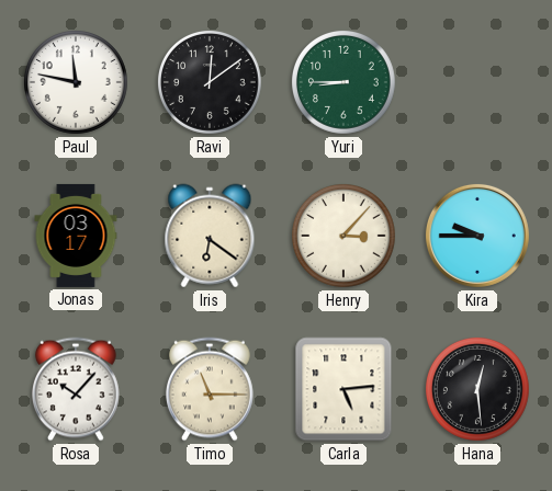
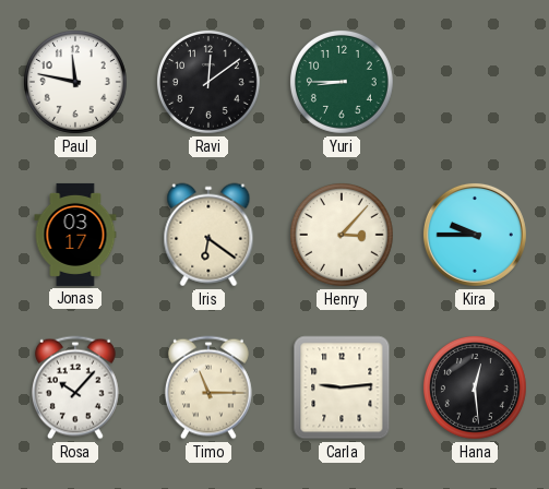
Carla: 5:14 -> 9:14 (342, 387)
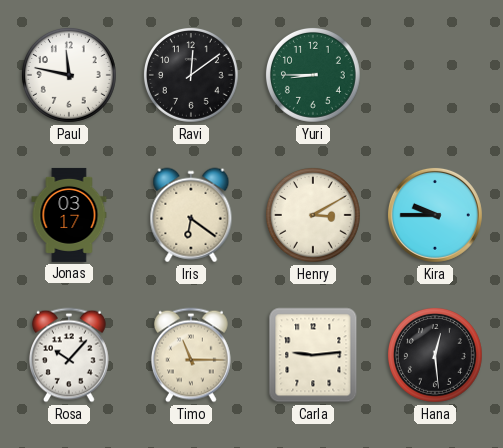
Henry: 3:07 -> 3:10 (313, 215)
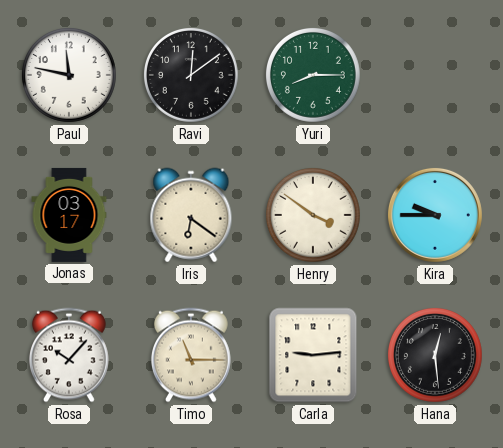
Yuri: 8:45 -> 8:15 (313, 75)
Henry: 3:10 -> 3:51 (313, 215)
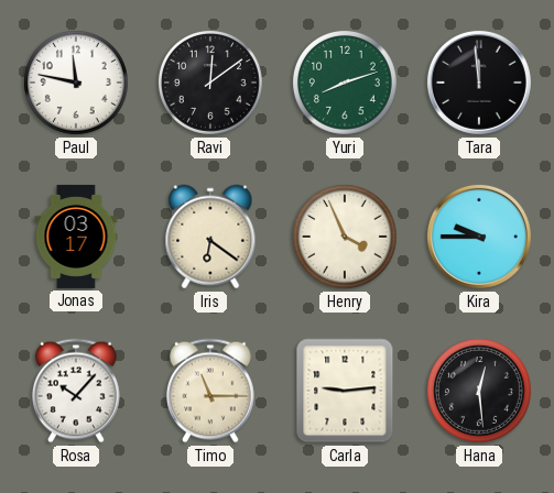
Yuri: 8:15 -> 8:12 (345, 83)
Tara: none -> 11:59 (479, 83)
Henry: 3:51 -> 3:56 (345, 237)
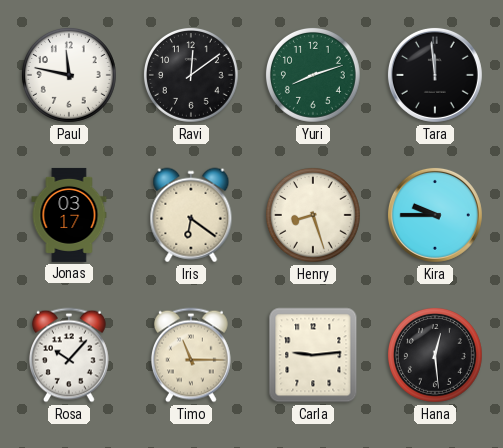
Henry: 3:56 -> 8:27 (313, 215)
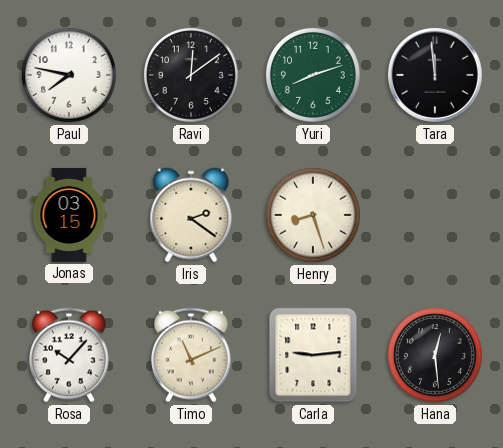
Paul: 11:47 -> 7:47 (69, 75)
Jonas: 03:17 -> 03:15 (69, 215)
Iris: 6:21 -> 2:21 (191, 215)
Kira: 9:45 -> none (435, 215)
Timo: 11:15 -> 11:11 (191, 355)
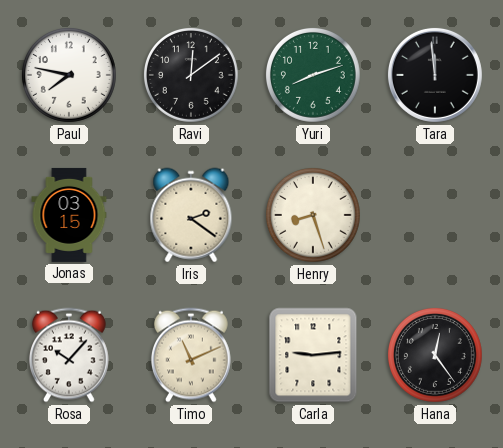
Hana: 12:29 -> 12:24 (435, 355)
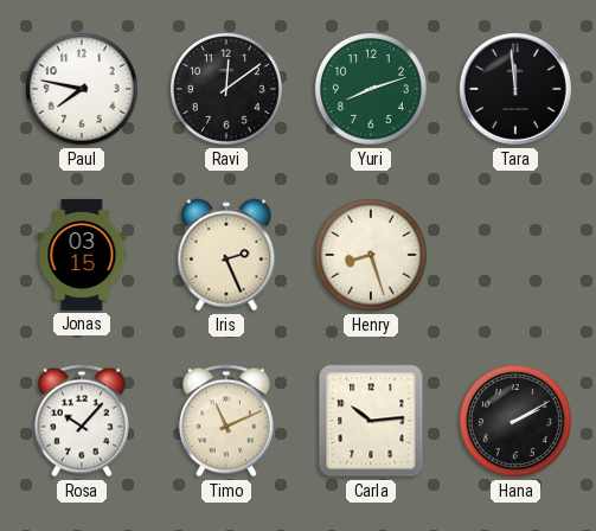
Iris: 2:21 -> 2:26 (226, 255)
Carla: 9:14 -> 10:14 (371, 421)
Hana: 12:24 -> 2:10 (515, 421)
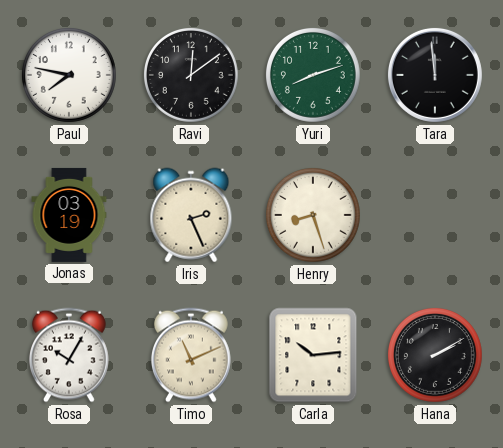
Jonas: 03:15 -> 03:19 (69, 215)
Rosa: 10:07 -> 10:05 (69, 355)
